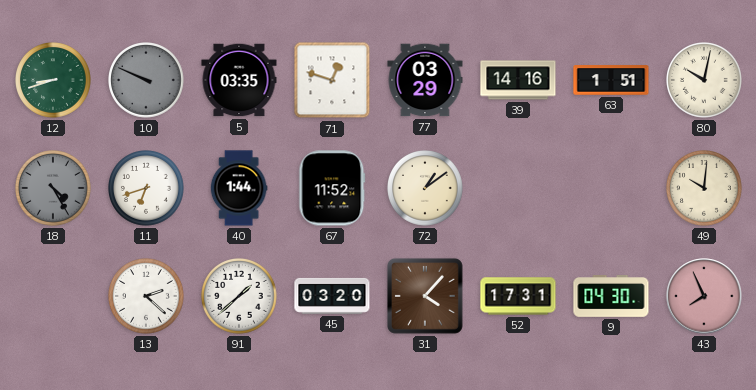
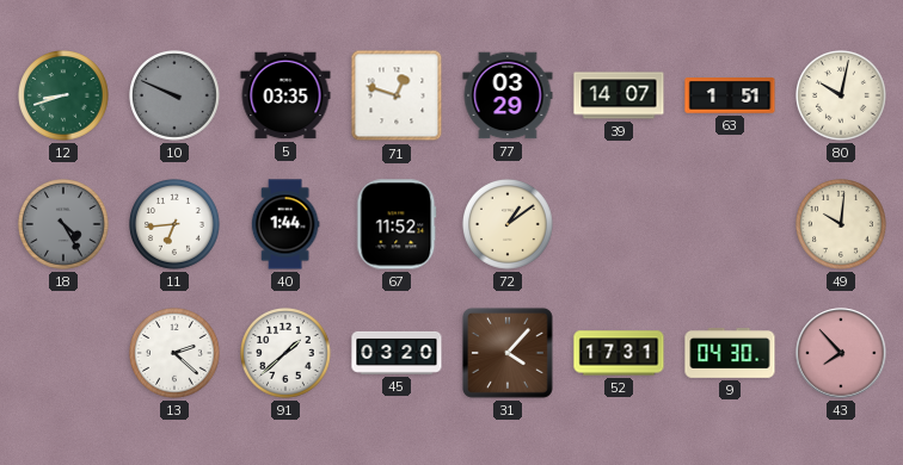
39: 14:16 -> 14:07 (619, 95)
11: 6:42 -> 6:44 (176, 225)
43: 7:56 -> 7:53 (841, 353)
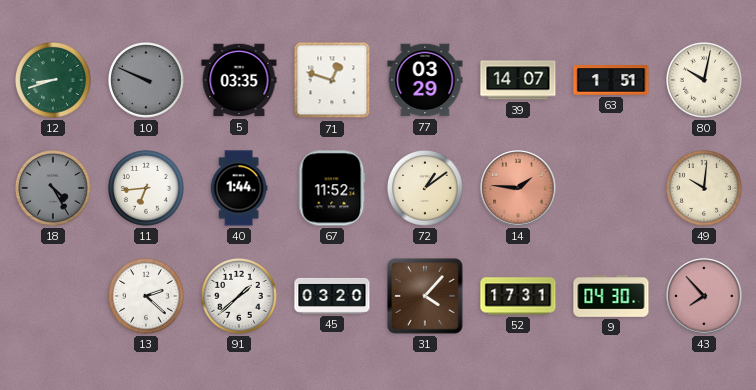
14: none -> 1:46 (518, 188)
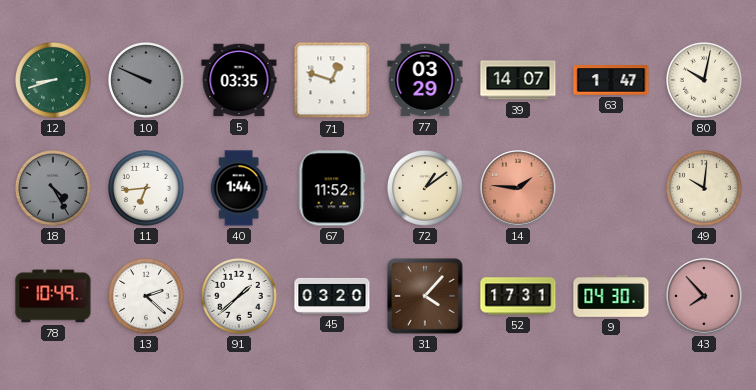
63: 1:51 -> 1:47 (611, 80)
78: none -> 10:49 (53, 296)
